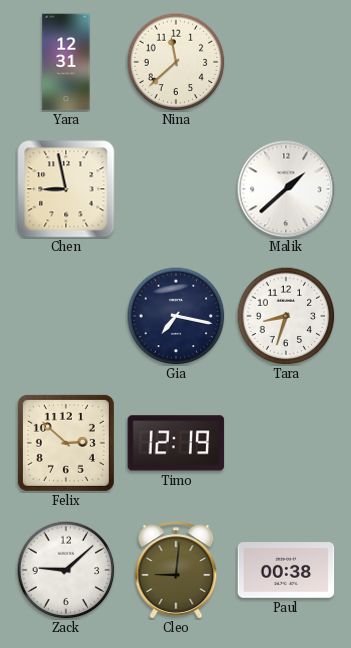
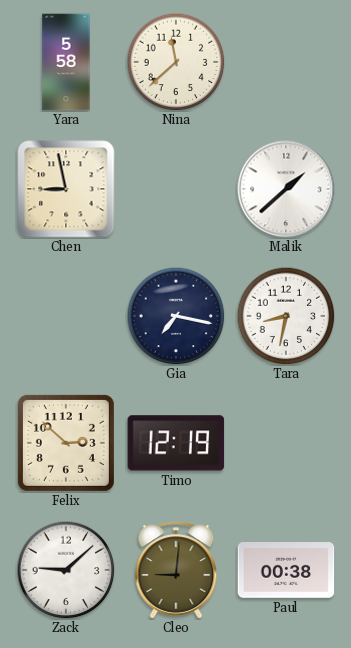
Yara: 12:31 -> 5:58 (66, 62)
Tara: 8:33 -> 8:32 (286, 316)
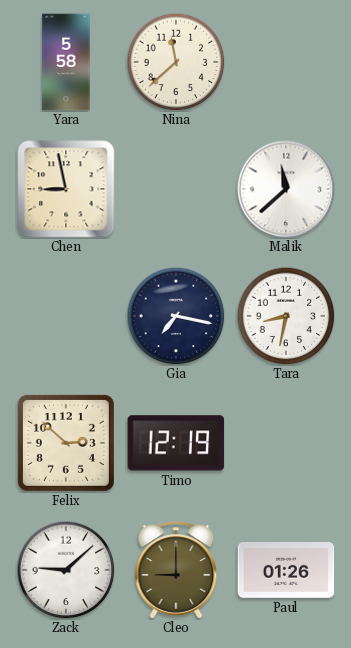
Malik: 1:38 -> 11:38 (286, 189)
Cleo: 9:01 -> 9:00 (176, 570)
Paul: 00:38 -> 01:26 (286, 571)
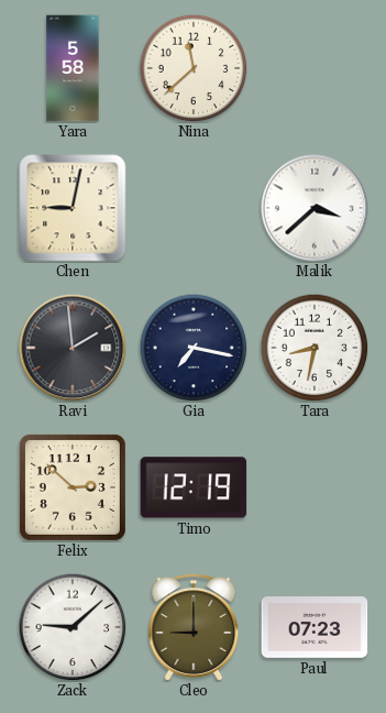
Chen: 8:58 -> 9:02 (73, 208)
Malik: 11:38 -> 3:38 (315, 208)
Ravi: none -> 1:59 (73, 348)
Paul: 01:26 -> 07:23 (315, 628)
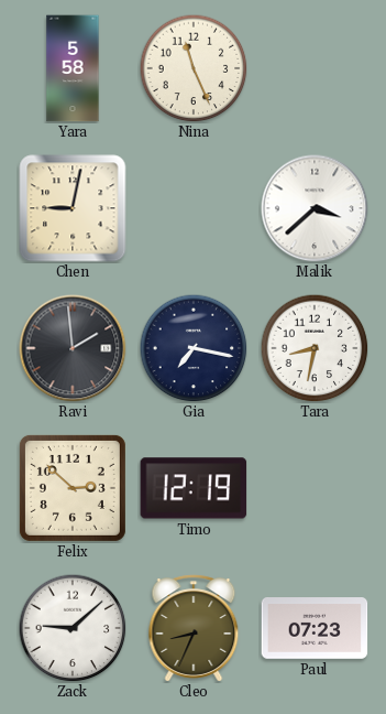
Nina: 11:38 -> 11:26 (194, 68)
Cleo: 9:00 -> 8:34 (194, 628)
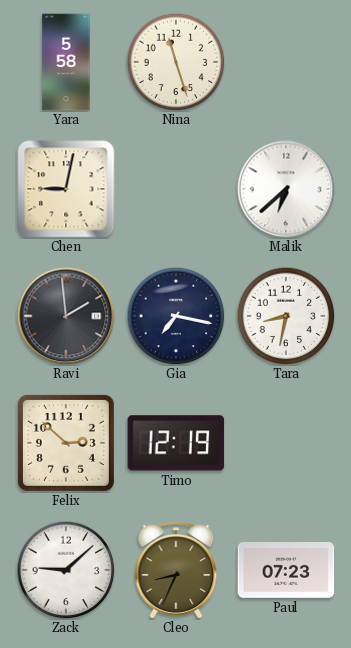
Nina: 11:26 -> 11:27 (176, 62)
Malik: 3:38 -> 6:38 (286, 189)
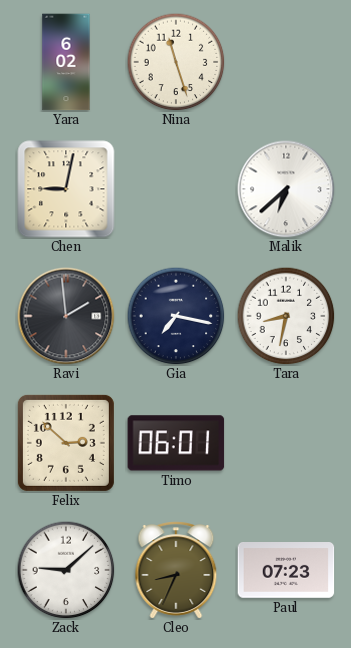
Yara: 5:58 -> 6:02 (66, 62)
Timo: 12:19 -> 06:01 (176, 443)
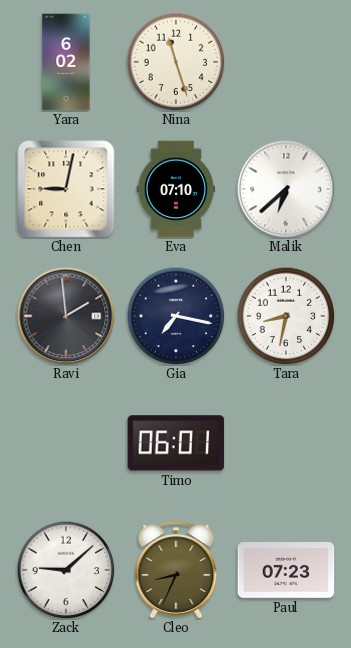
Eva: none -> 07:10 (176, 189)
Felix: 2:52 -> none (66, 443)
